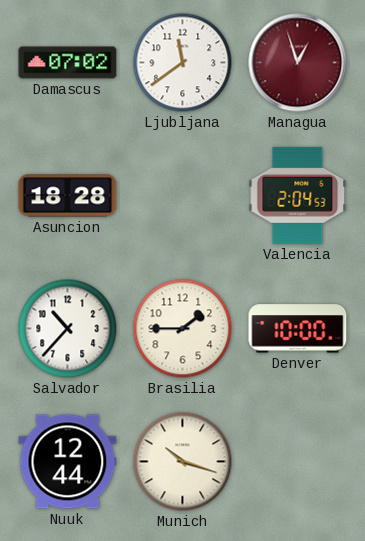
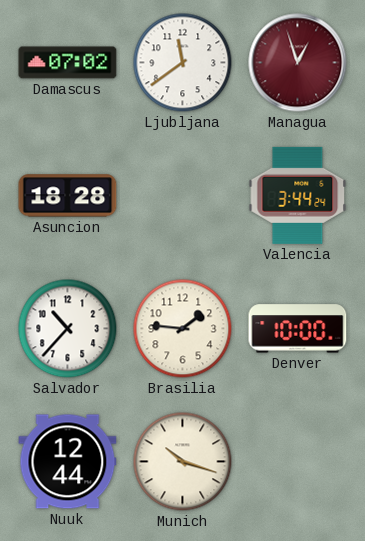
Valencia: 2:04 -> 3:44 (298, 195)
Brasilia: 1:45 -> 1:46 (183, 329)
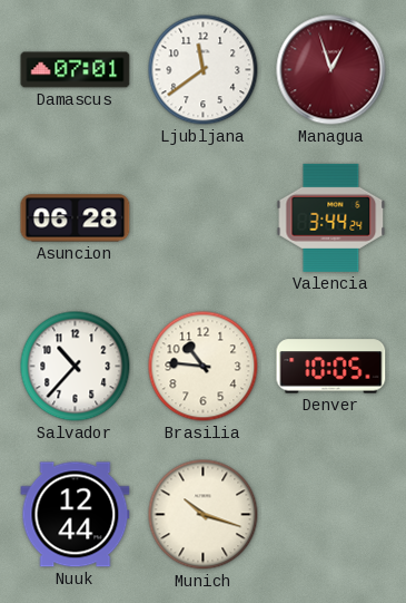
Damascus: 07:02 -> 07:01 (76, 70)
Asuncion: 18:28 -> 06:28 (76, 218)
Brasilia: 1:46 -> 10:46 (204, 367)
Denver: 10:00 -> 10:05 (331, 367)
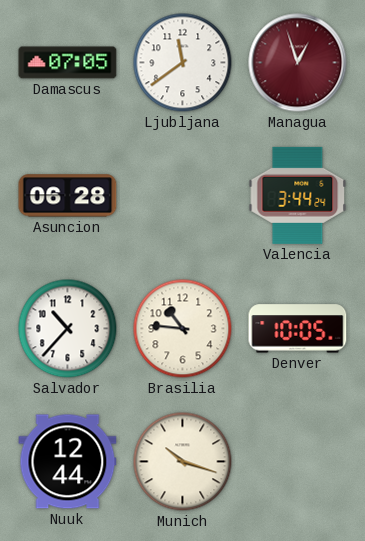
Damascus: 07:01 -> 07:05 (68, 63)
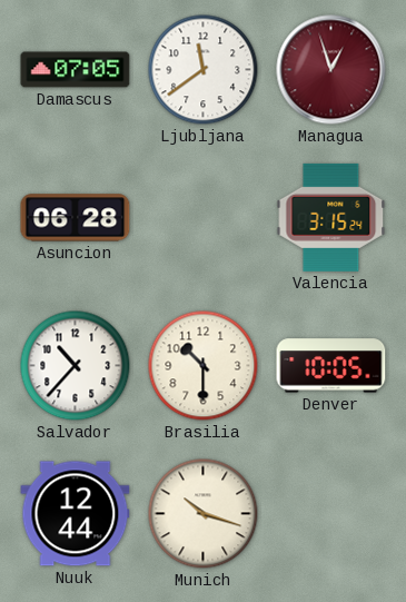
Valencia: 3:44 -> 3:15 (331, 217)
Brasilia: 10:46 -> 10:30 (204, 366)
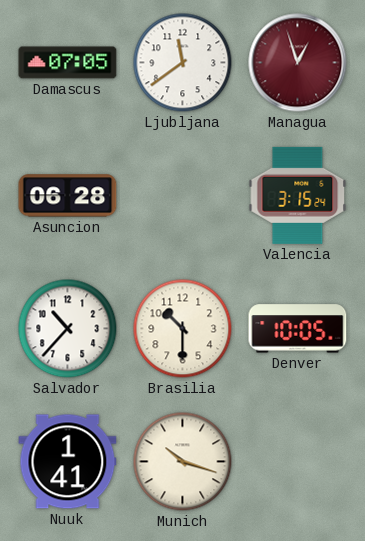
Nuuk: 12:44 -> 1:41 (68, 462)
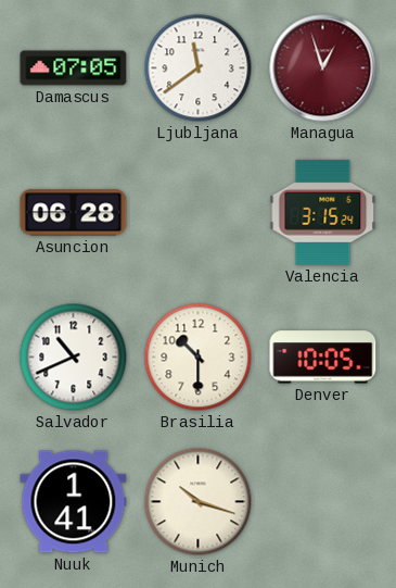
Salvador: 10:37 -> 10:41 (74, 358)
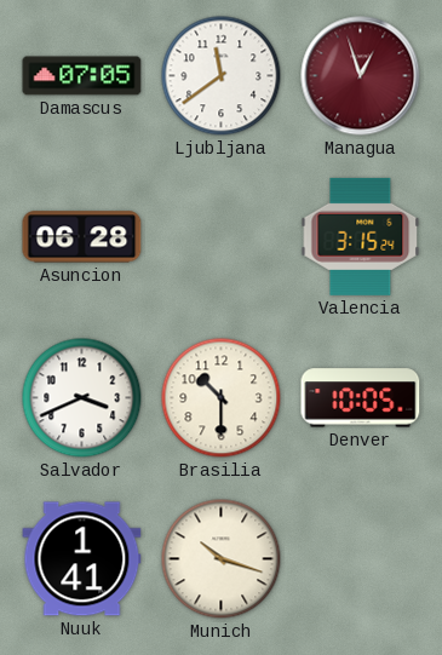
Salvador: 10:41 -> 3:41 (82, 398)
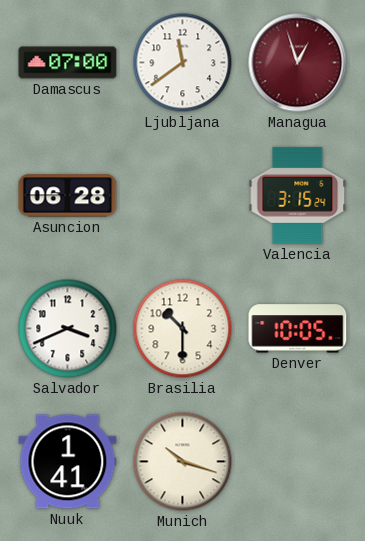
Damascus: 07:05 -> 07:00 (68, 63)
